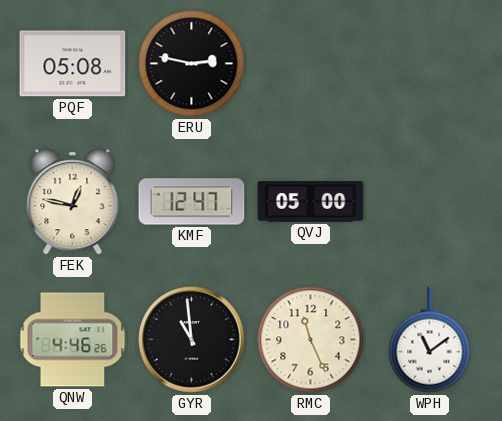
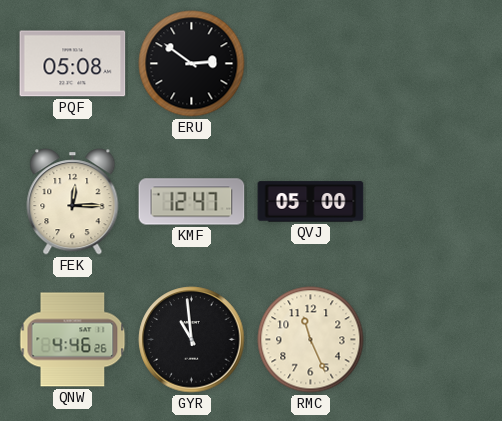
ERU: 2:47 -> 2:51 (192, 64)
FEK: 12:47 -> 12:15 (73, 202)
WPH: 11:09 -> none (430, 340)
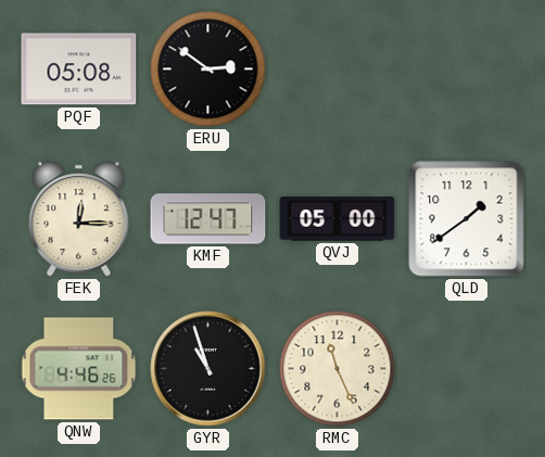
QLD: none -> 1:39 (467, 219)
GYR: 10:59 -> 10:57 (208, 369)
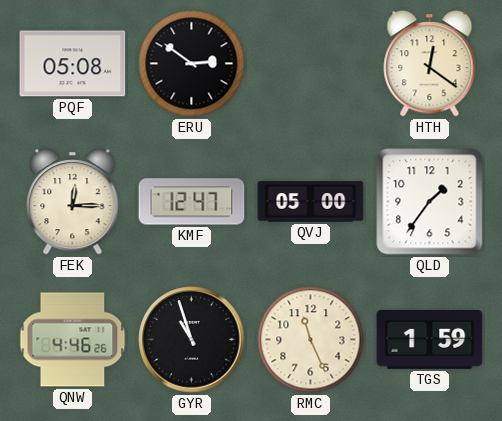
HTH: none -> 12:21 (430, 64)
QLD: 1:39 -> 1:36 (430, 202)
TGS: none -> 1:59 (430, 339)
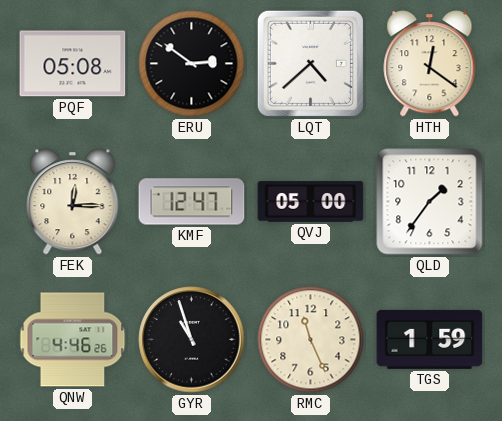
LQT: none -> 4:38 (310, 63)
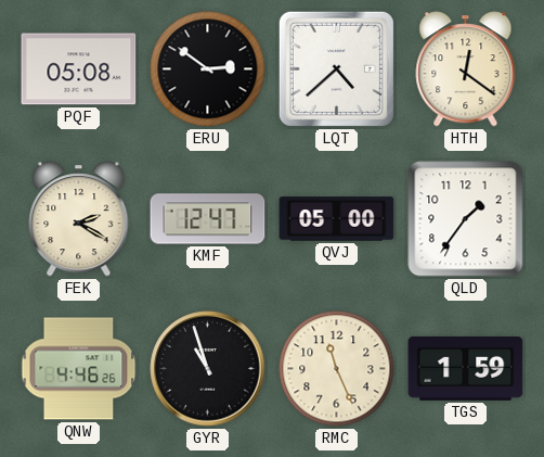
FEK: 12:15 -> 2:20 (79, 219)
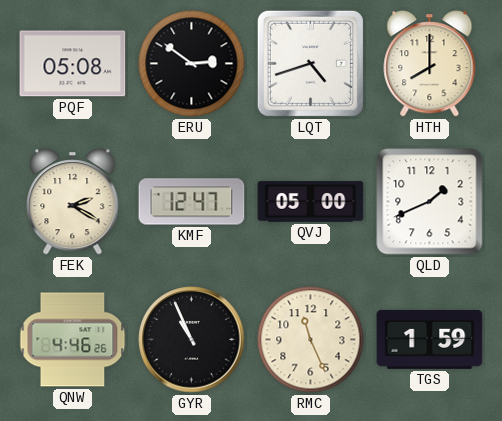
LQT: 4:38 -> 4:42 (310, 63)
HTH: 12:21 -> 8:00 (430, 64)
QLD: 1:36 -> 1:41 (430, 202)
GYR: 10:57 -> 10:56 (192, 340)
